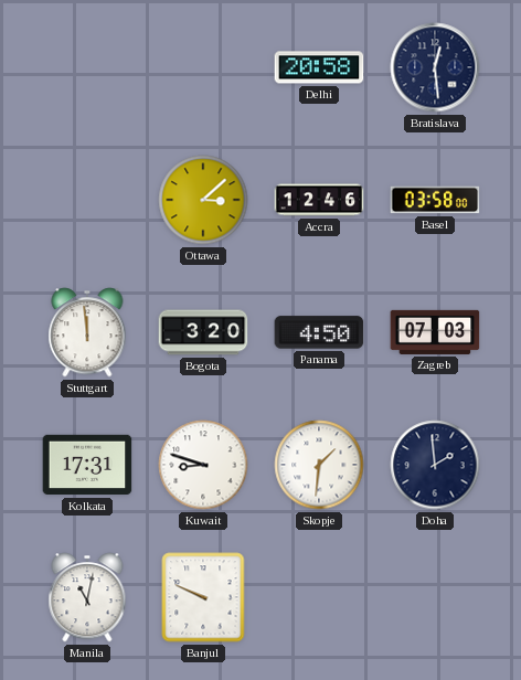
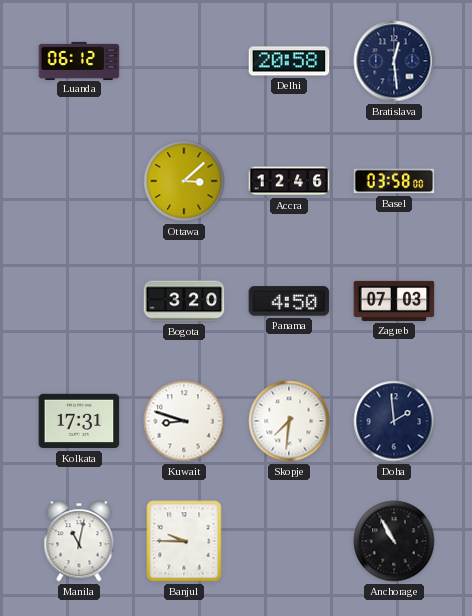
Luanda: none -> 06:12 (79, 60)
Stuttgart: 11:59 -> none (87, 332)
Skopje: 1:31 -> 7:31 (289, 421)
Banjul: 9:49 -> 9:45 (184, 541)
Anchorage: none -> 10:55 (394, 541)
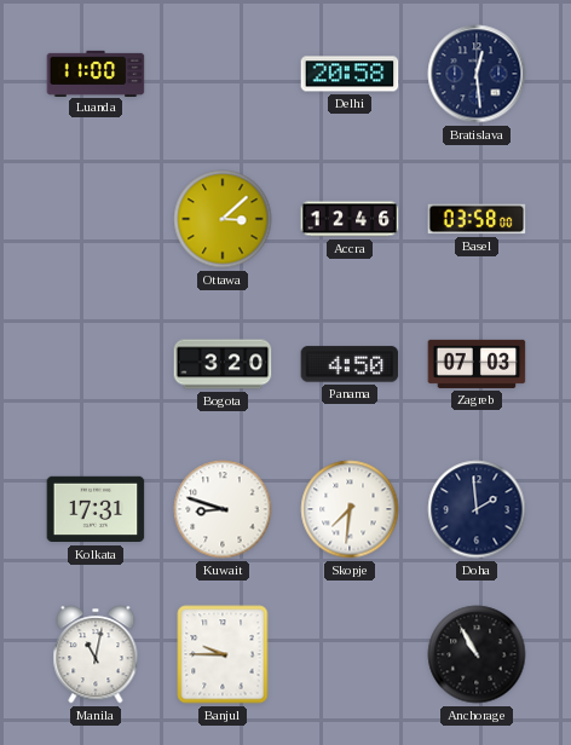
Luanda: 06:12 -> 11:00 (96, 73)
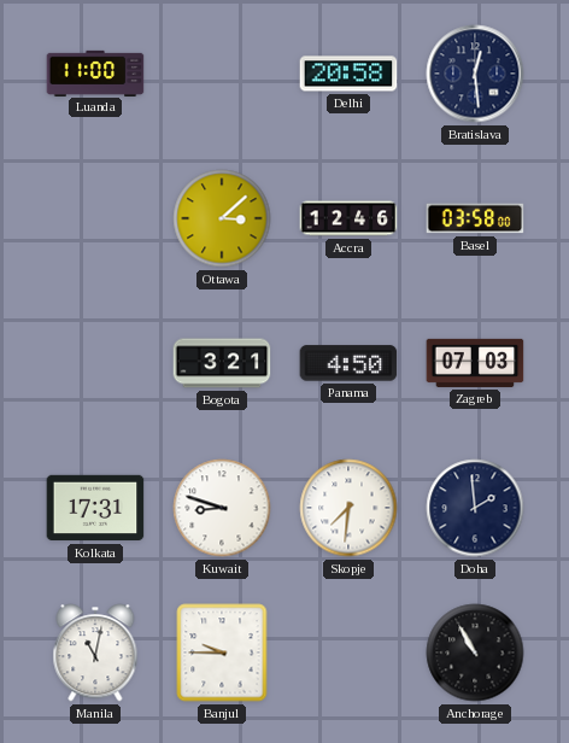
Bogota: 3:20 -> 3:21 (222, 363)
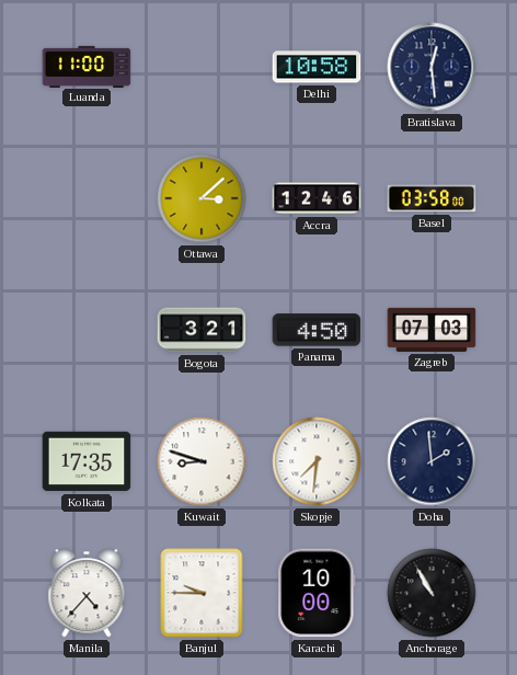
Delhi: 20:58 -> 10:58 (317, 67)
Kolkata: 17:31 -> 17:35 (87, 461)
Manila: 11:02 -> 4:37 (87, 593)
Karachi: none -> 10:00 (317, 593)
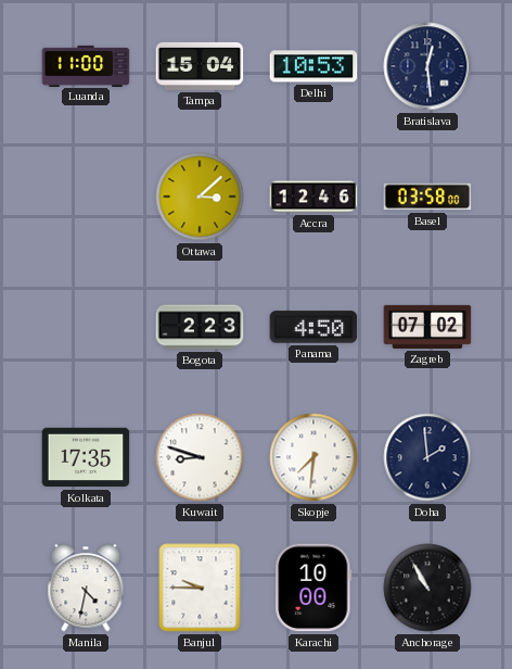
Tampa: none -> 15:04 (200, 66)
Delhi: 10:58 -> 10:53 (313, 66)
Bogota: 3:21 -> 2:23 (200, 327)
Zagreb: 07:03 -> 07:02 (427, 327)
Manila: 4:37 -> 4:32 (86, 588)
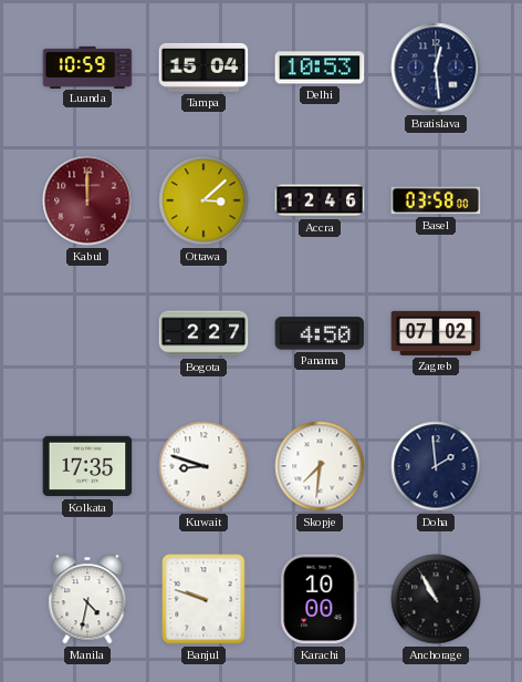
Luanda: 11:00 -> 10:59 (87, 66)
Kabul: none -> 12:00 (87, 200)
Bogota: 2:23 -> 2:27 (203, 333)
Banjul: 9:45 -> 9:48 (203, 599)
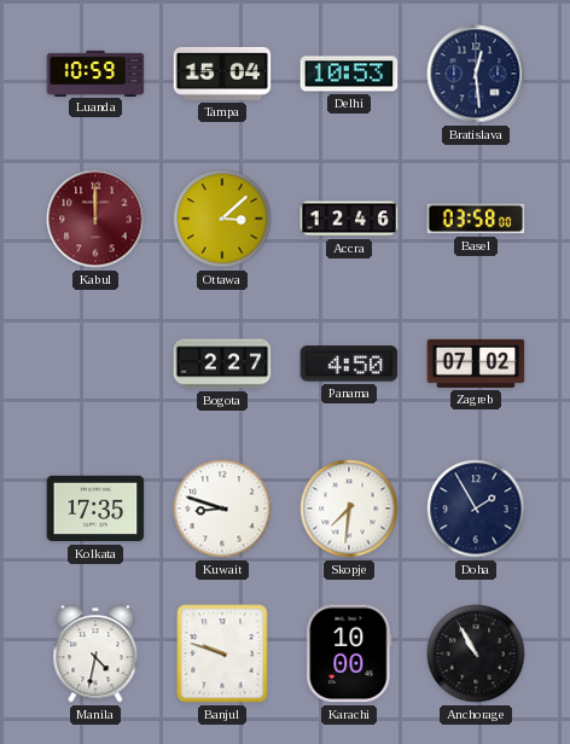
Doha: 1:59 -> 1:55 (476, 508)
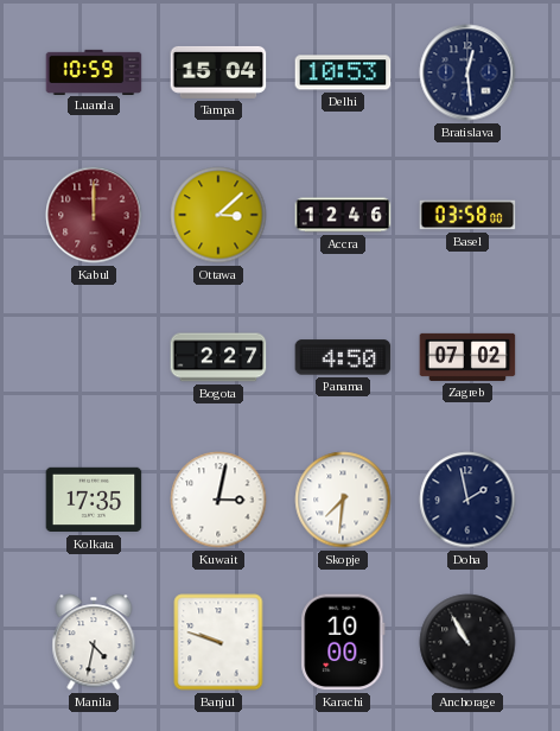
Kuwait: 8:48 -> 3:02 (218, 500)
Doha: 1:55 -> 1:58 (467, 500)
